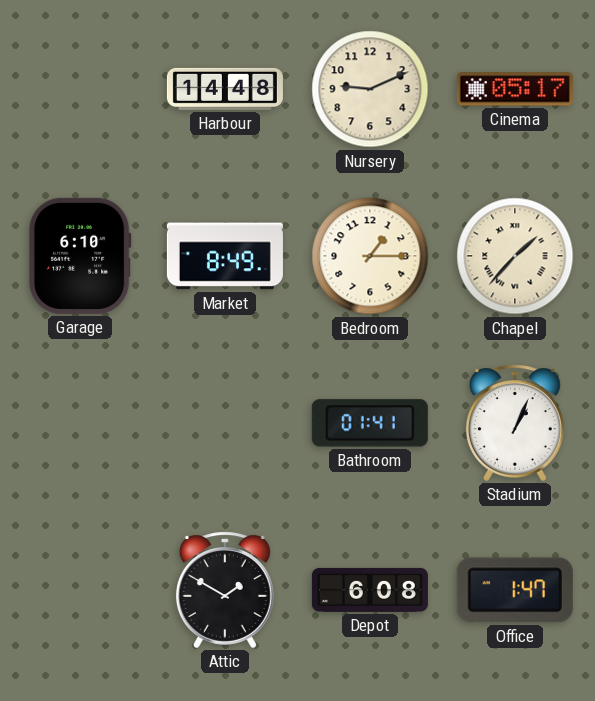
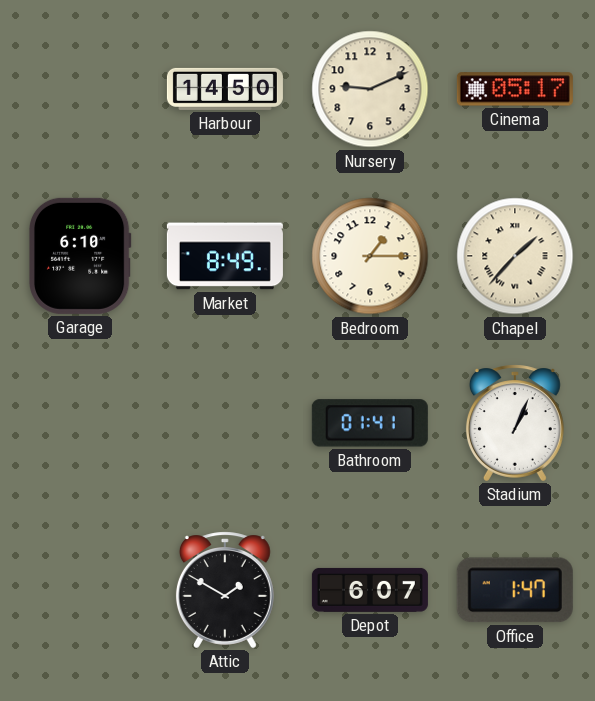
Harbour: 14:48 -> 14:50 (225, 89)
Depot: 6:08 -> 6:07 (370, 590)
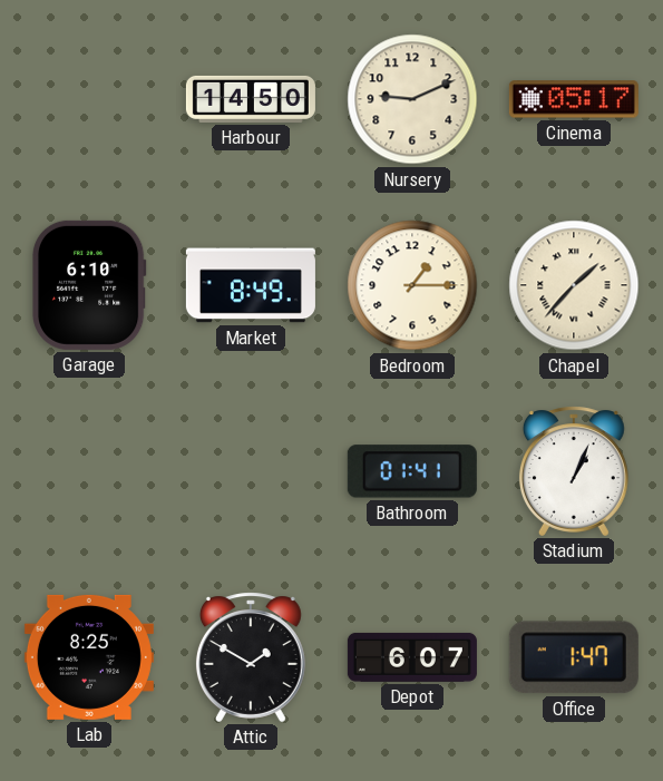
Lab: none -> 8:25 (89, 657)
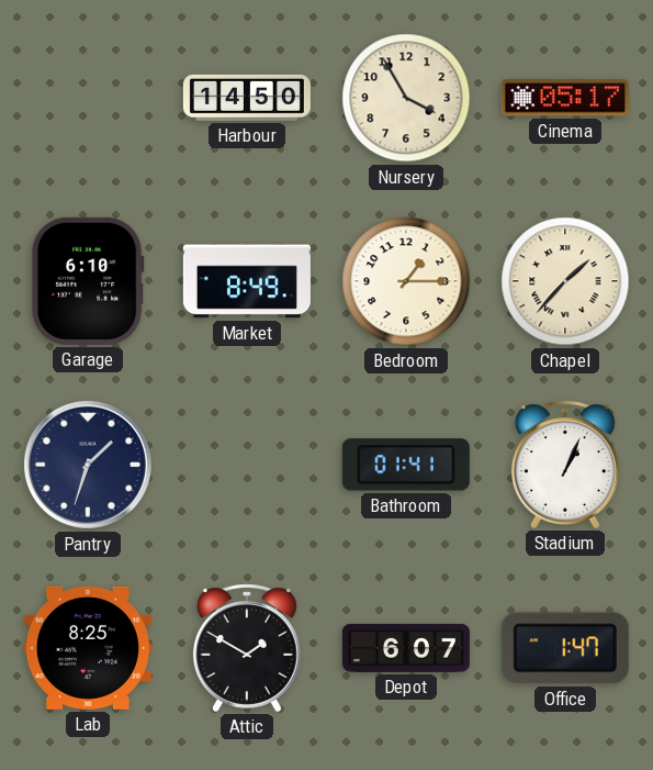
Nursery: 9:11 -> 3:55 (406, 98)
Pantry: none -> 1:33 (88, 465)
